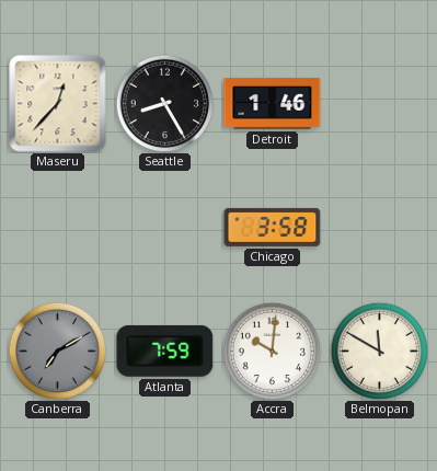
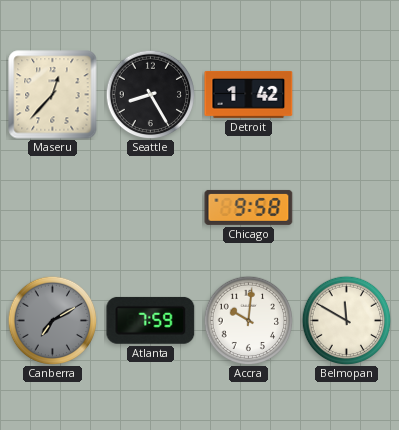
Detroit: 1:46 -> 1:42 (249, 94)
Chicago: 3:58 -> 9:58 (249, 207)
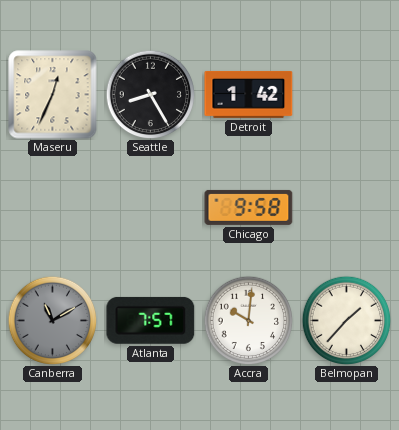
Maseru: 12:37 -> 12:34 (53, 95)
Canberra: 7:10 -> 11:10 (52, 320)
Atlanta: 7:59 -> 7:57 (151, 320)
Belmopan: 11:50 -> 1:37 (346, 320)
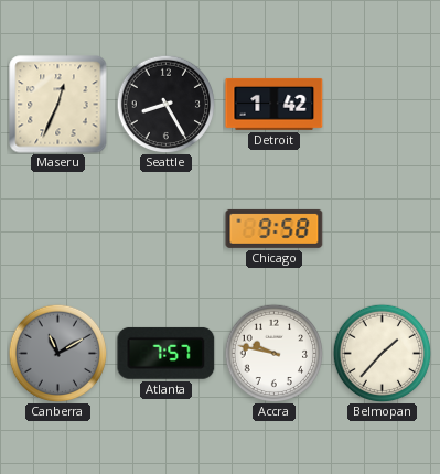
Accra: 10:01 -> 9:47 (273, 353)
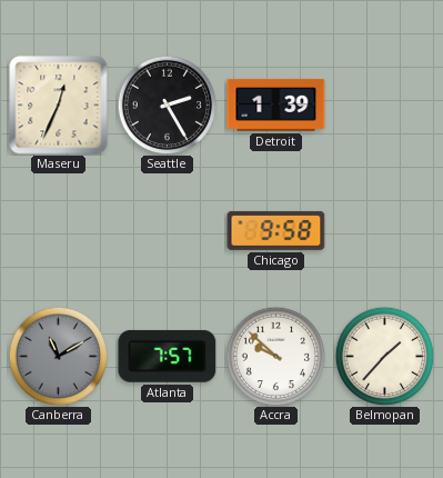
Seattle: 8:25 -> 2:25 (167, 104)
Detroit: 1:42 -> 1:39 (276, 104)
Accra: 9:47 -> 9:52 (275, 356)
